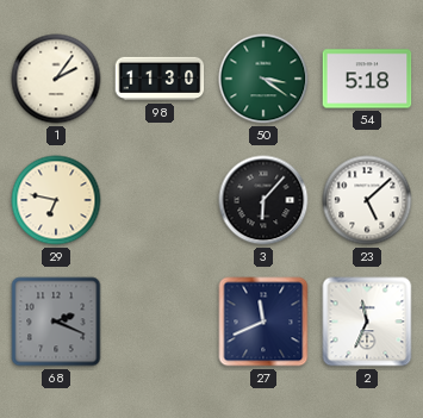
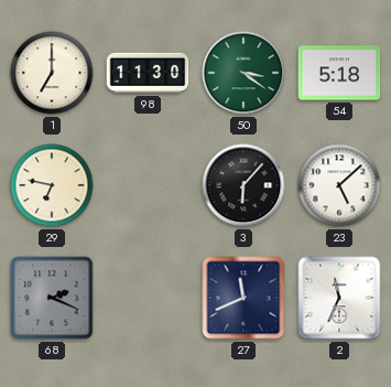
1: 2:06 -> 7:00 (52, 73)
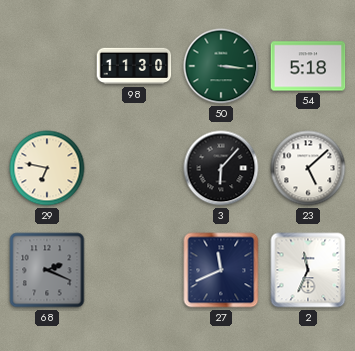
1: 7:00 -> none (52, 73)
50: 3:21 -> 3:16 (221, 66)
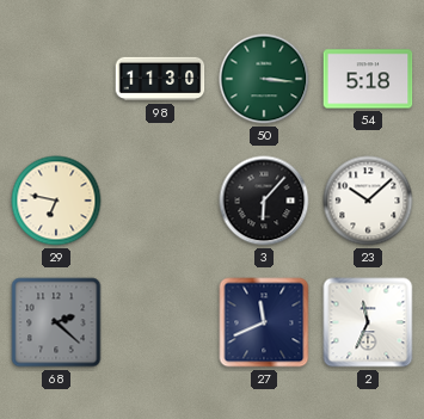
23: 5:08 -> 10:08 (368, 201)
68: 2:19 -> 2:22 (56, 322)
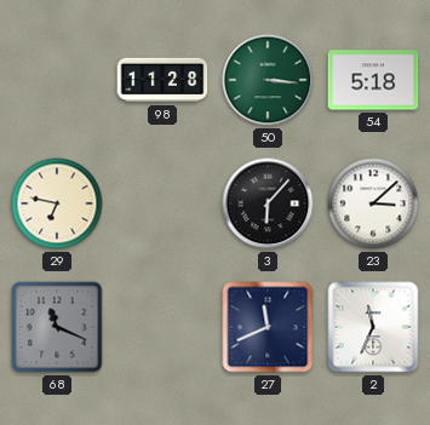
98: 11:30 -> 11:28 (162, 80)
23: 10:08 -> 3:08 (373, 203)
68: 2:22 -> 11:19 (57, 327)
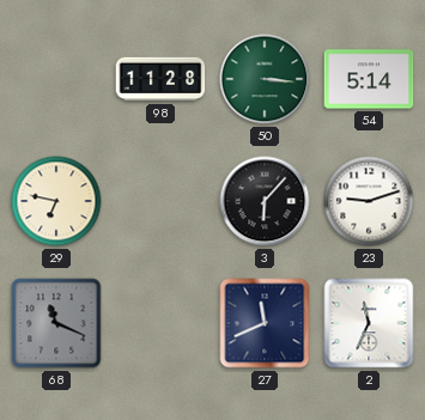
54: 5:18 -> 5:14 (369, 79)
23: 3:08 -> 9:12 (369, 201)
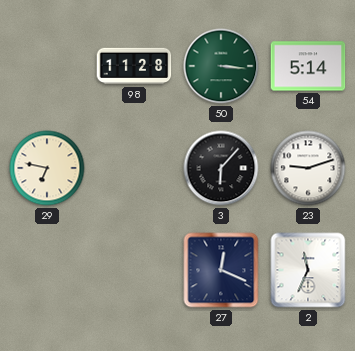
68: 11:19 -> none (56, 323)
27: 11:41 -> 12:19 (221, 270)
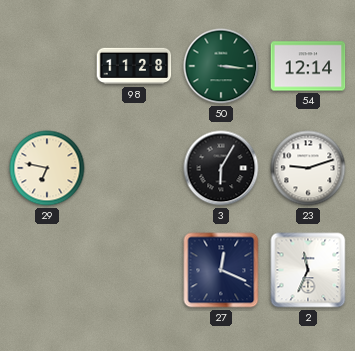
54: 5:14 -> 12:14 (308, 66)
3: 6:07 -> 6:05 (221, 168)
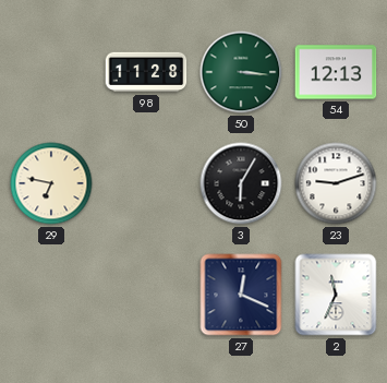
54: 12:14 -> 12:13 (336, 72)
